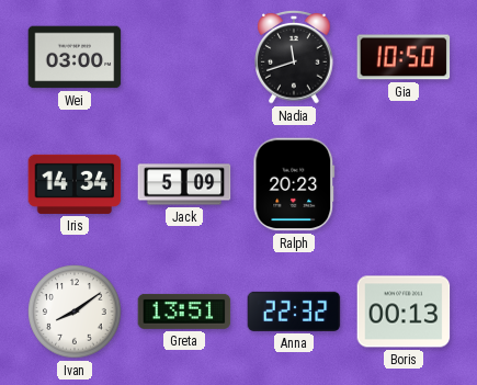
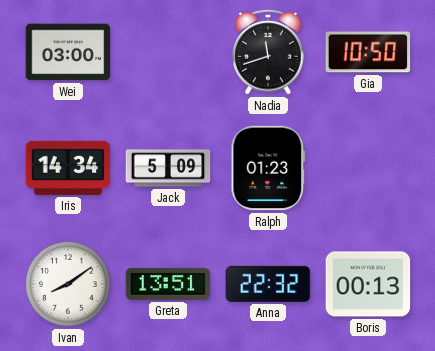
Ralph: 20:23 -> 01:23 (268, 168)
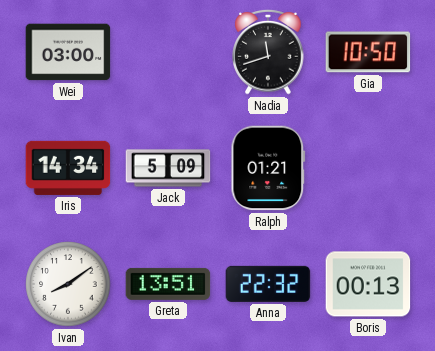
Ralph: 01:23 -> 01:21 (268, 168)
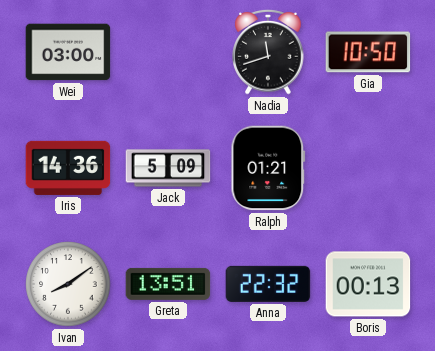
Iris: 14:34 -> 14:36 (68, 168)
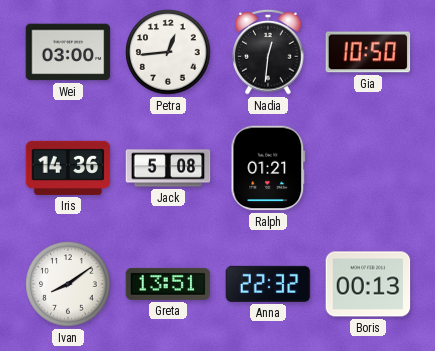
Petra: none -> 12:44 (168, 52)
Nadia: 11:42 -> 12:31 (268, 52)
Jack: 5:09 -> 5:08 (168, 168)
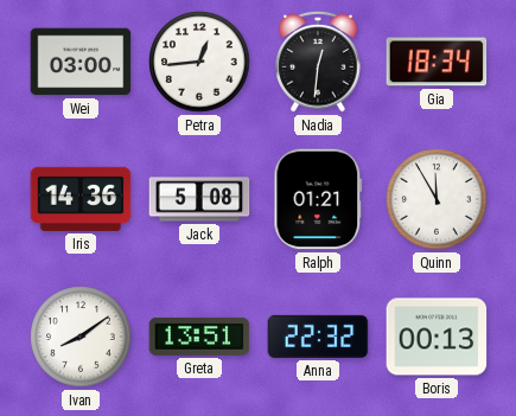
Gia: 10:50 -> 18:34 (437, 62)
Quinn: none -> 11:55 (437, 199)
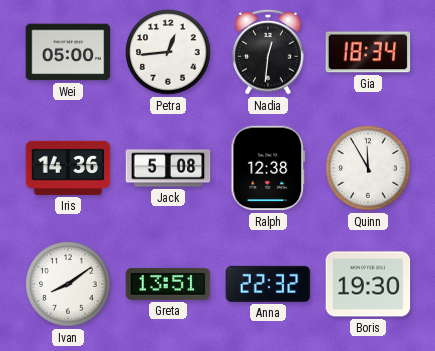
Wei: 03:00 -> 05:00 (68, 52)
Ralph: 01:21 -> 12:38 (268, 168)
Boris: 00:13 -> 19:30 (368, 284)
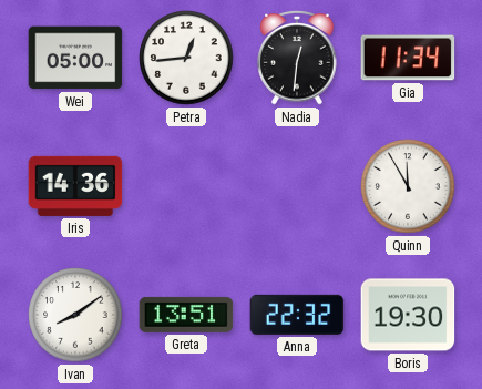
Gia: 18:34 -> 11:34 (408, 58)
Jack: 5:08 -> none (168, 168)
Ralph: 12:38 -> none (268, 168)
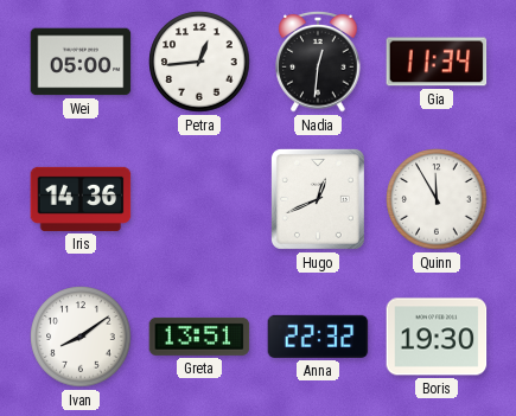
Hugo: none -> 12:41 (318, 199)
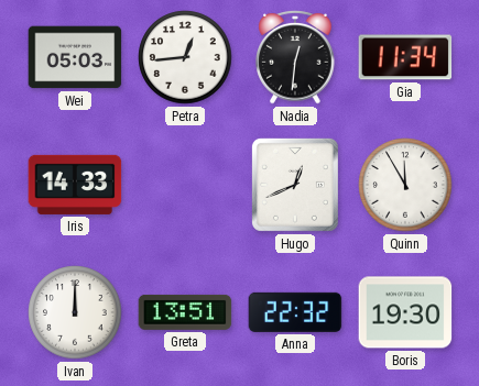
Wei: 05:00 -> 05:03 (75, 57)
Iris: 14:36 -> 14:33 (75, 185)
Ivan: 8:09 -> 12:00 (75, 312)
